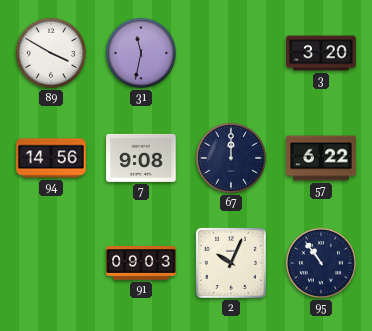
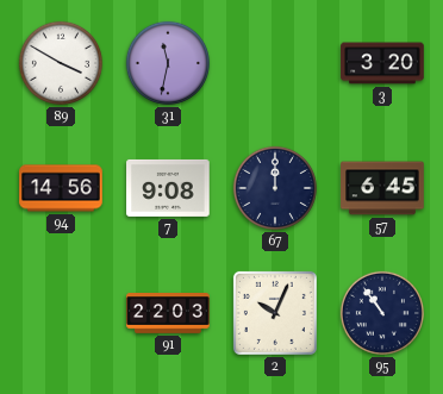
57: 6:22 -> 6:45 (382, 188)
91: 09:03 -> 22:03 (168, 314)
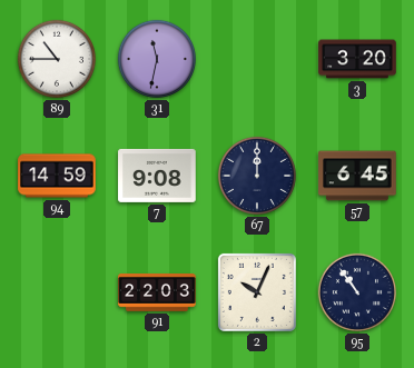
89: 3:50 -> 10:45 (57, 59)
94: 14:56 -> 14:59 (57, 176)
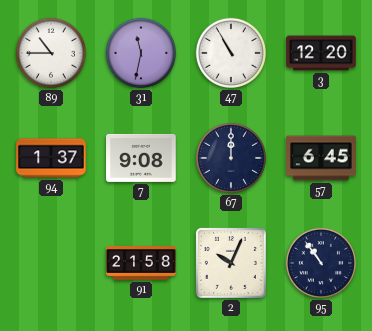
47: none -> 10:55 (231, 53)
3: 3:20 -> 12:20 (321, 53)
94: 14:59 -> 1:37 (51, 158)
91: 22:03 -> 21:58 (141, 264)
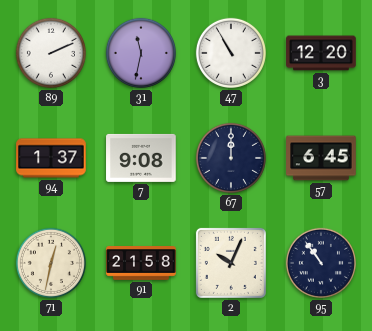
89: 10:45 -> 2:11 (51, 53)
71: none -> 12:32 (51, 263)
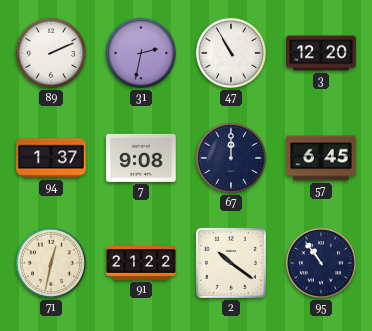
31: 11:32 -> 2:32 (141, 53)
91: 21:58 -> 21:22 (141, 264)
2: 10:04 -> 10:21 (231, 263)
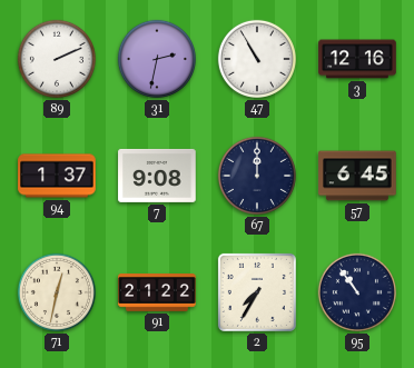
3: 12:20 -> 12:16 (357, 59)
2: 10:21 -> 7:35 (257, 292)
